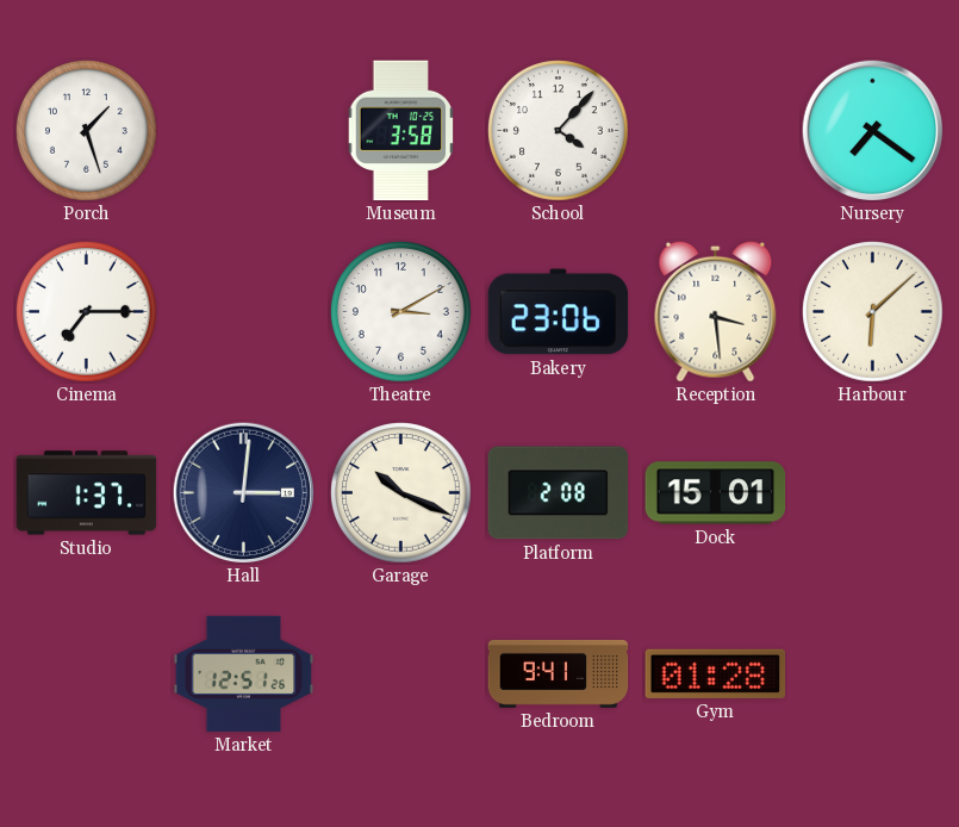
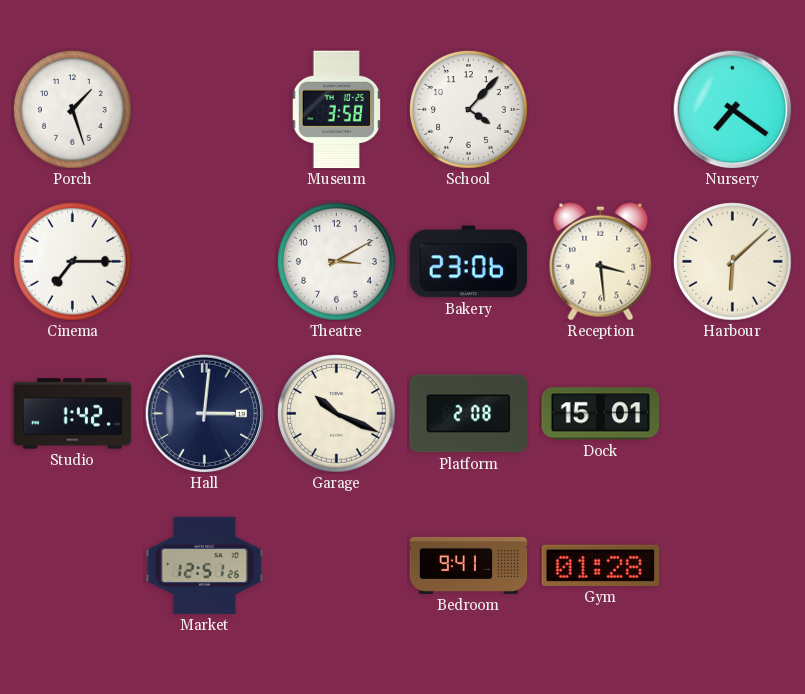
Studio: 1:37 -> 1:42 (73, 414)
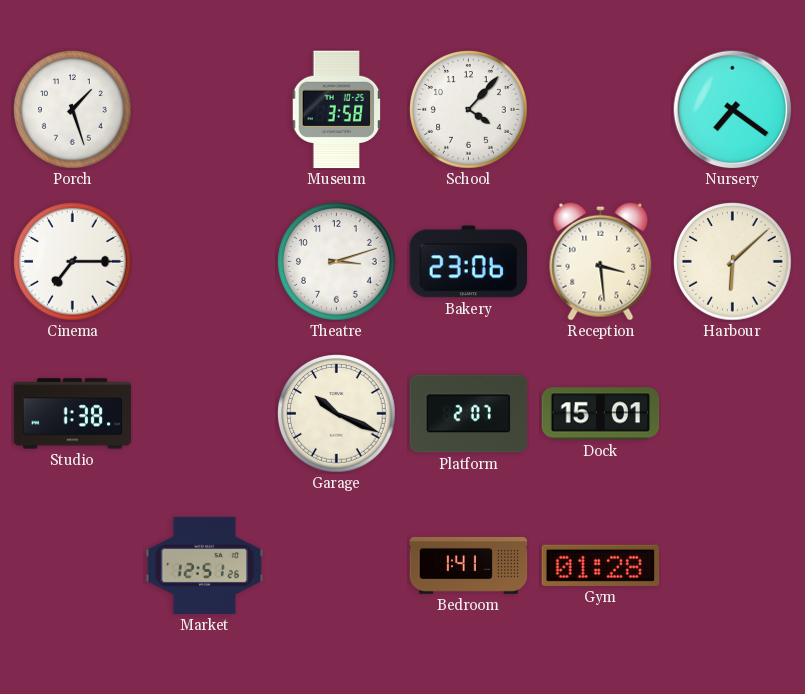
Theatre: 3:10 -> 3:12 (337, 262)
Studio: 1:42 -> 1:38 (73, 414)
Hall: 3:01 -> none (204, 413)
Platform: 2:08 -> 2:07 (469, 414)
Bedroom: 9:41 -> 1:41 (469, 565)
